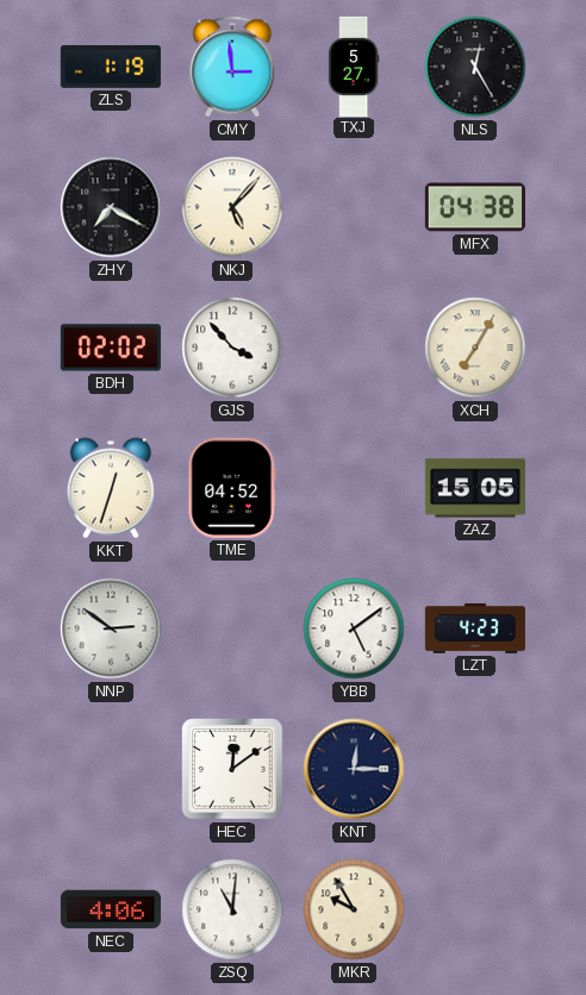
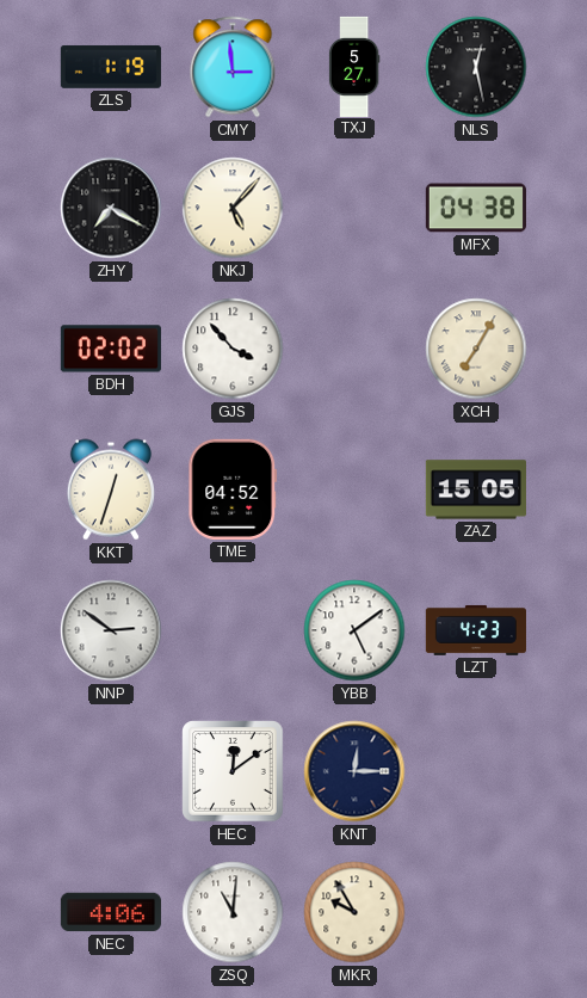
NLS: 12:25 -> 12:28 (476, 67)
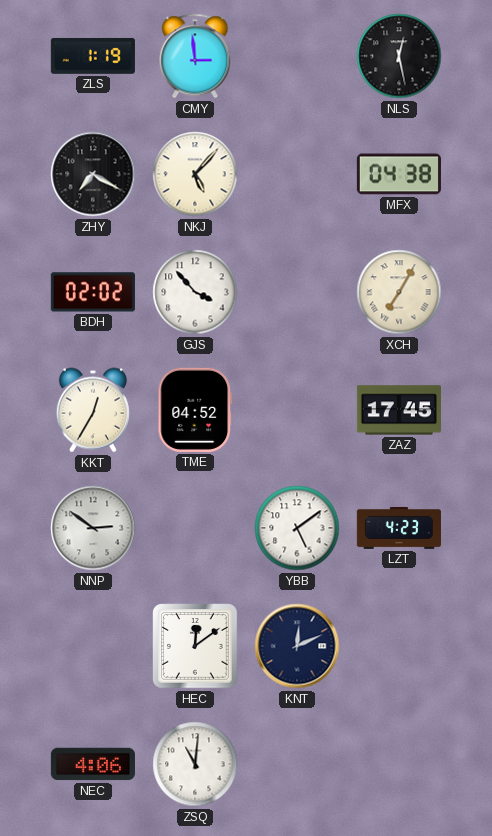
TXJ: 5:27 -> none (354, 66)
KKT: 12:33 -> 12:35 (93, 410)
ZAZ: 15:05 -> 17:45 (399, 410)
KNT: 12:15 -> 12:11 (297, 646)
MKR: 9:55 -> none (354, 912)
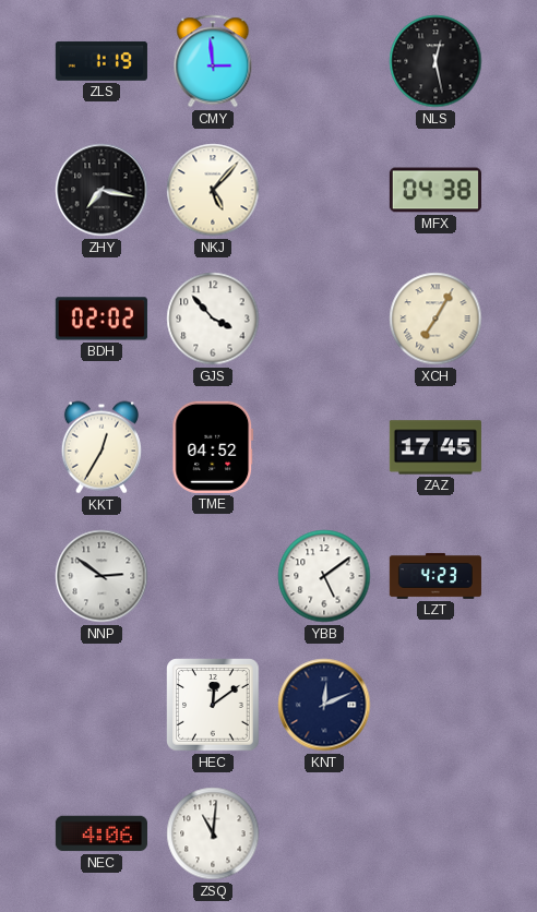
ZHY: 7:20 -> 7:17 (102, 190)
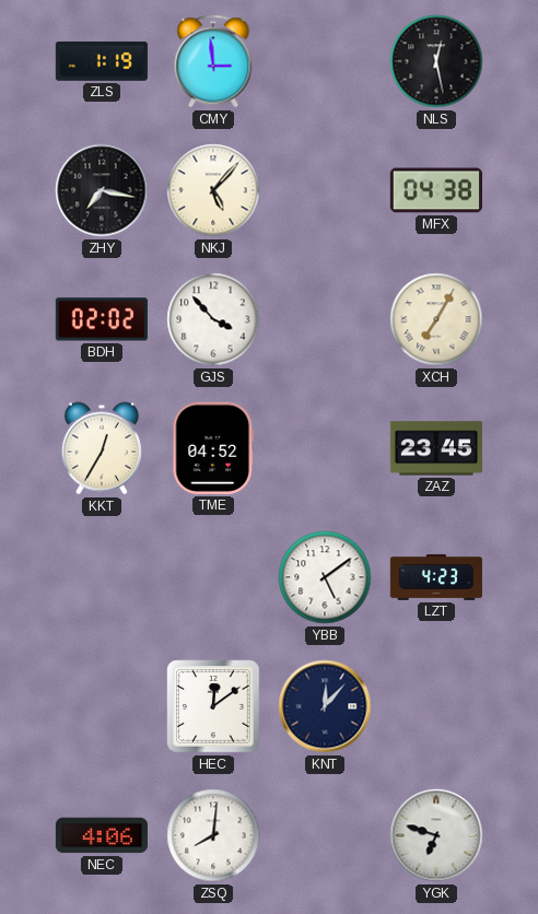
ZAZ: 17:45 -> 23:45 (436, 448)
NNP: 2:51 -> none (102, 576)
KNT: 12:11 -> 12:07 (325, 706)
ZSQ: 11:01 -> 8:01 (213, 835)
YGK: none -> 6:48 (436, 835)
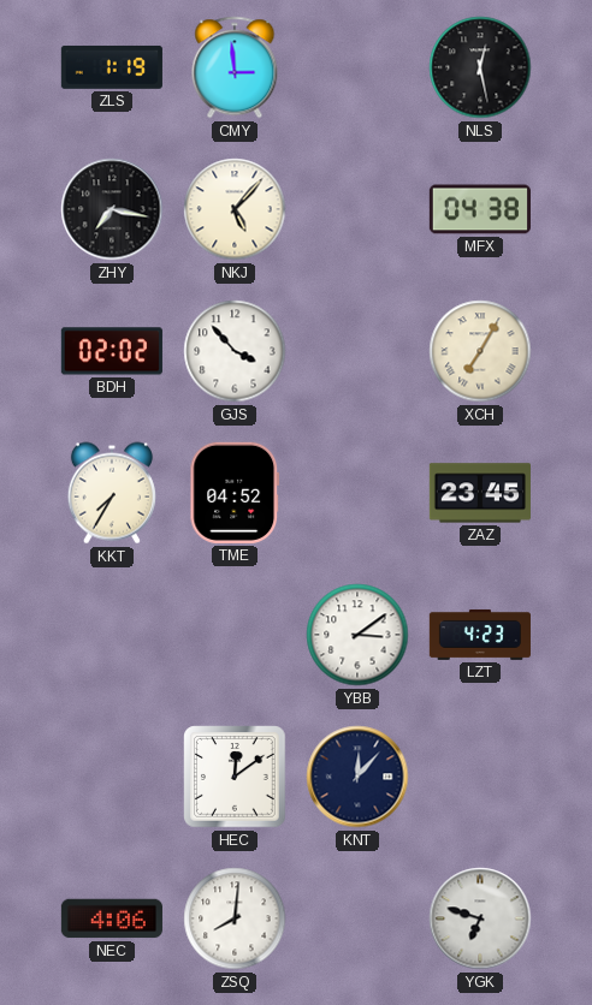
KKT: 12:35 -> 7:35 (112, 493)
YBB: 5:09 -> 3:09 (357, 635)
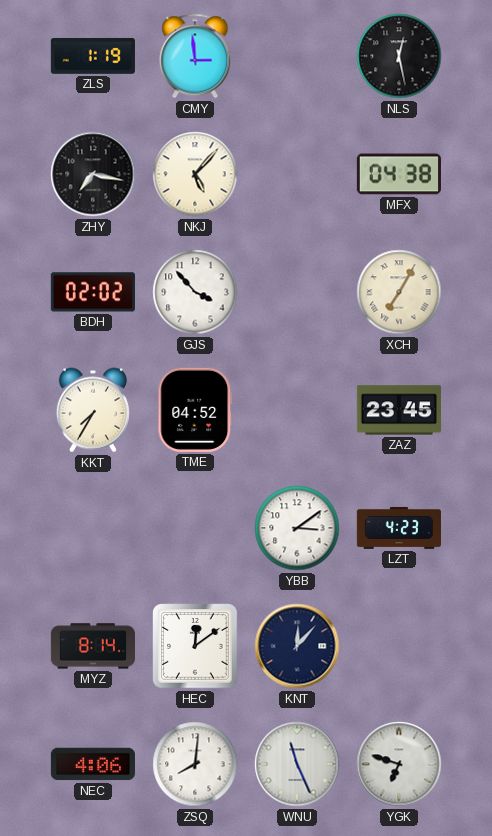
MYZ: none -> 8:14 (93, 646)
WNU: none -> 11:26 (297, 764)
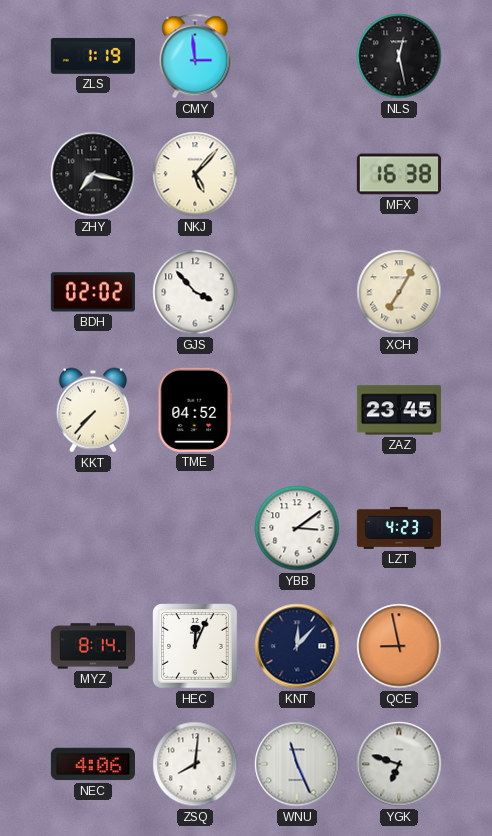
MFX: 04:38 -> 16:38 (399, 174)
KKT: 7:35 -> 7:37 (93, 410)
HEC: 12:09 -> 12:04 (195, 646)
QCE: none -> 8:58 (399, 646)
